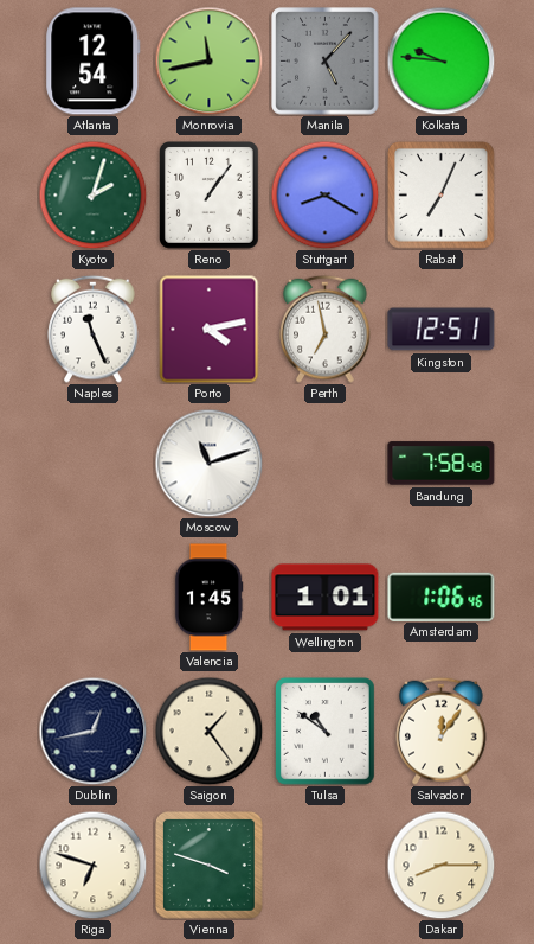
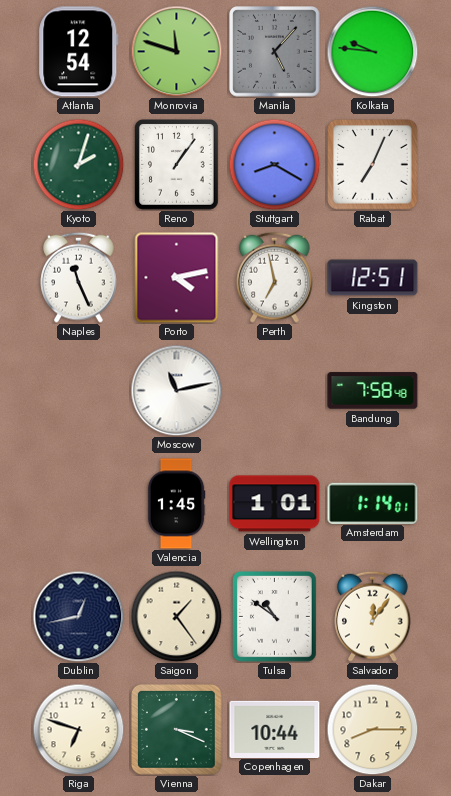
Monrovia: 11:43 -> 11:48 (176, 51)
Moscow: 11:12 -> 11:13 (176, 390)
Amsterdam: 1:06 -> 1:14 (373, 503)
Vienna: 3:48 -> 3:19 (177, 730)
Copenhagen: none -> 10:44 (275, 729)
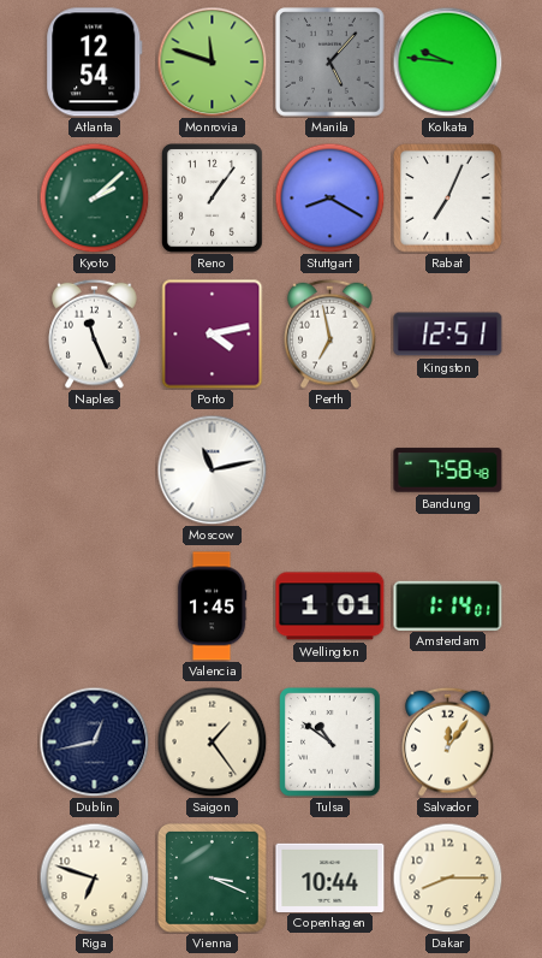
Kyoto: 2:03 -> 2:08 (94, 197)
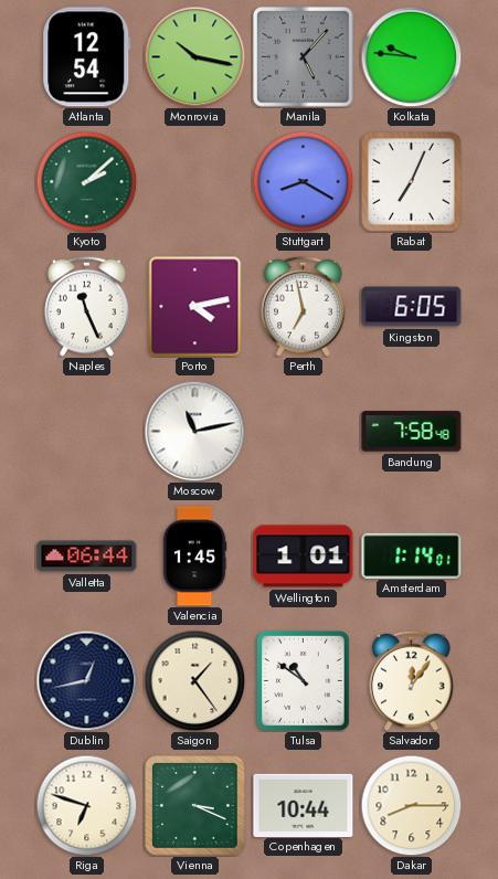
Monrovia: 11:48 -> 10:17 (194, 56)
Reno: 1:06 -> none (213, 199)
Kingston: 12:51 -> 6:05 (412, 307)
Valletta: none -> 06:44 (87, 557)
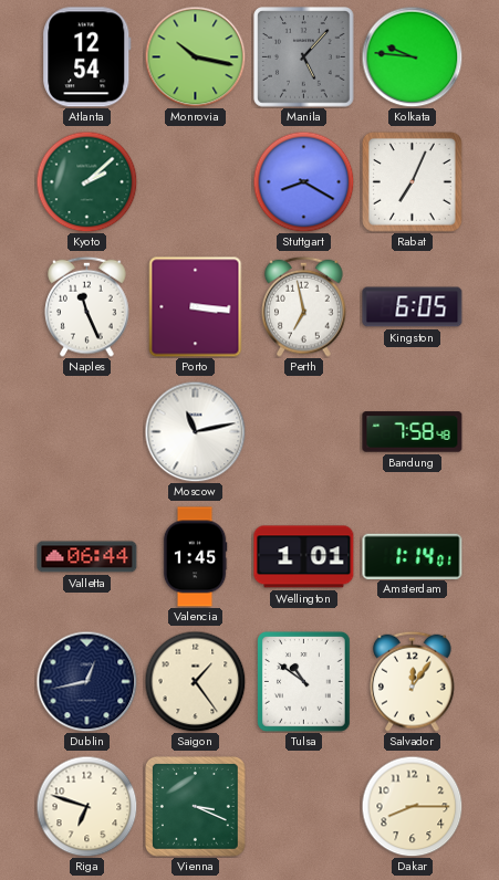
Porto: 4:13 -> 3:16 (196, 307)
Copenhagen: 10:44 -> none (304, 805)
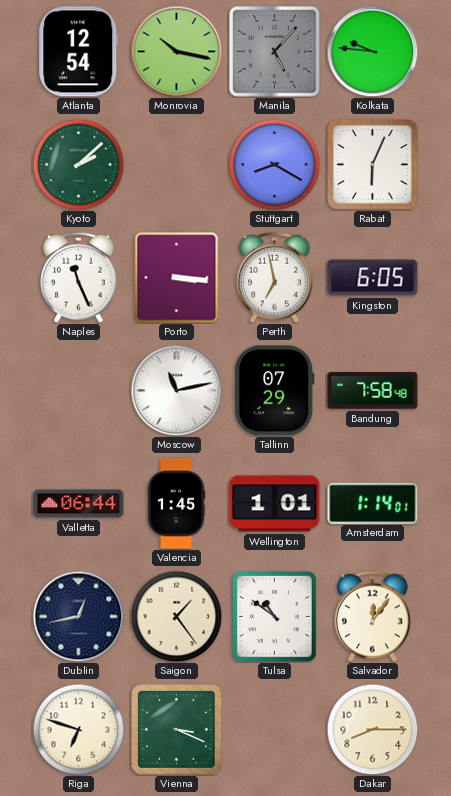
Rabat: 7:04 -> 6:04 (373, 165)
Tallinn: none -> 07:29 (275, 391)
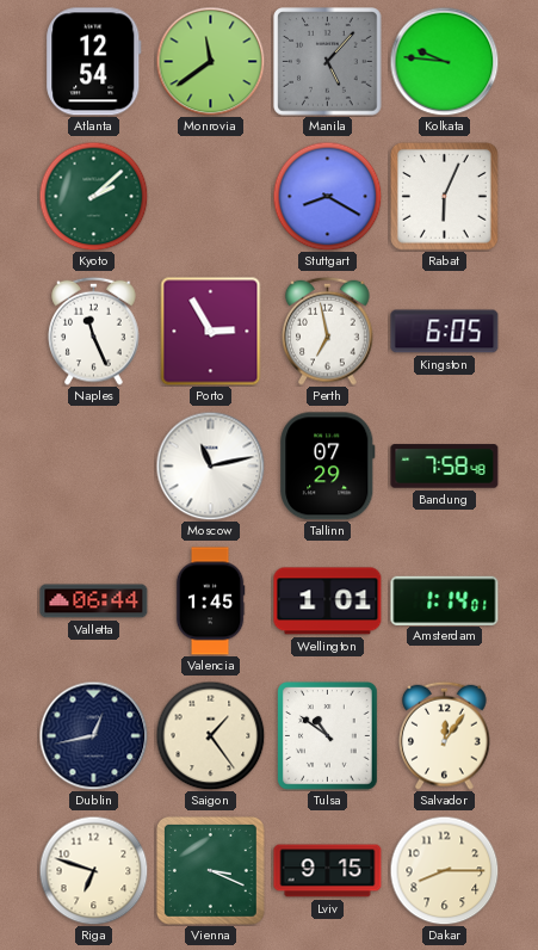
Monrovia: 10:17 -> 11:39 (210, 61)
Porto: 3:16 -> 2:55 (211, 332)
Lviv: none -> 9:15 (328, 871)
